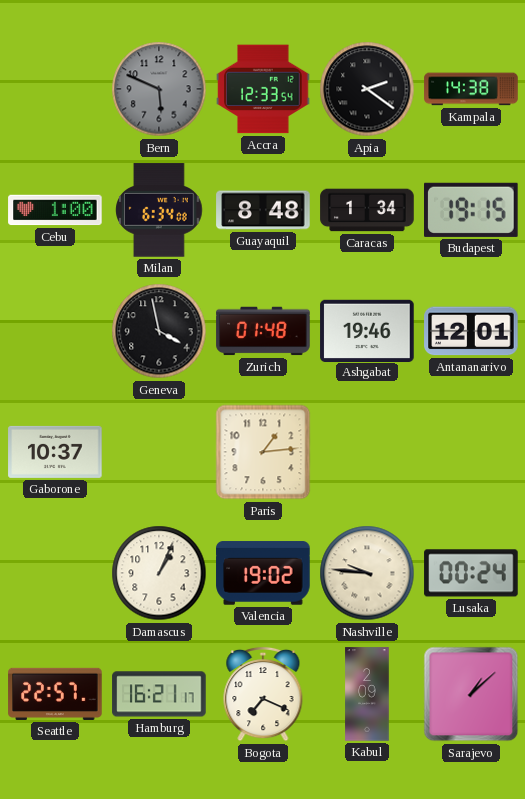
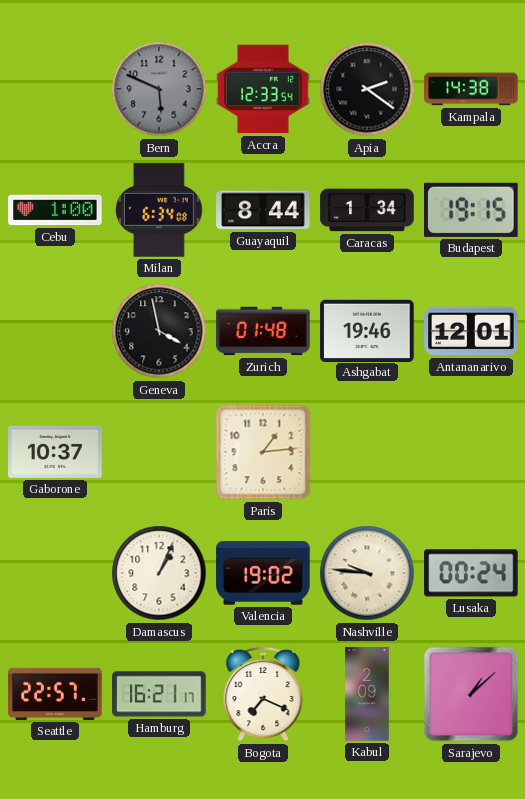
Guayaquil: 8:48 -> 8:44 (263, 210)
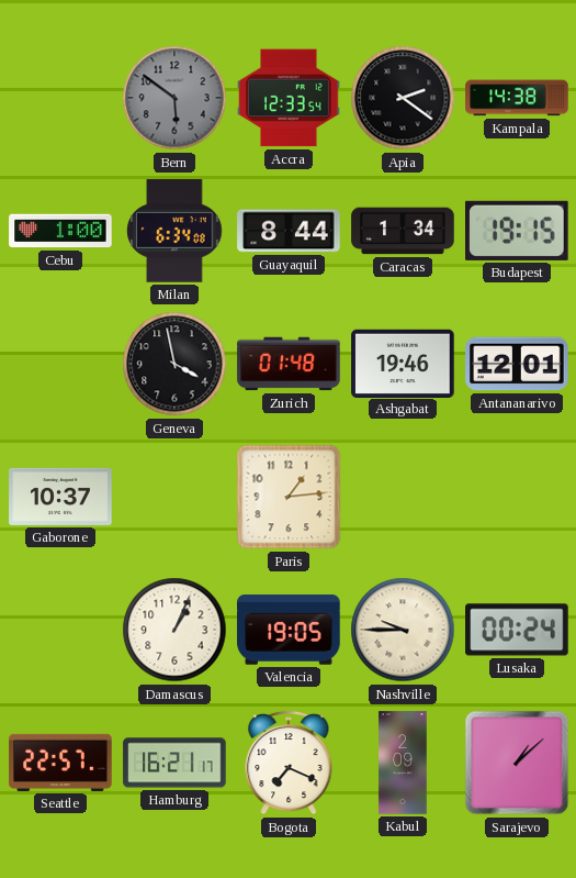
Bern: 5:49 -> 5:51 (174, 98)
Valencia: 19:02 -> 19:05 (289, 630)
Nashville: 9:46 -> 9:45 (403, 630)
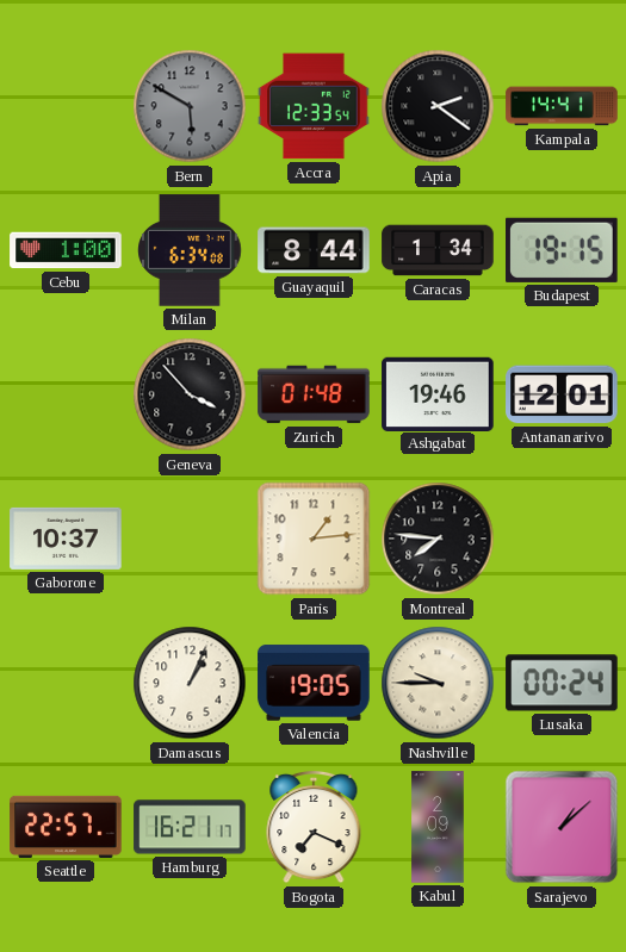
Bern: 5:51 -> 5:50 (190, 106)
Kampala: 14:38 -> 14:41 (562, 106)
Geneva: 3:58 -> 3:53 (190, 394)
Montreal: none -> 7:46 (438, 539)
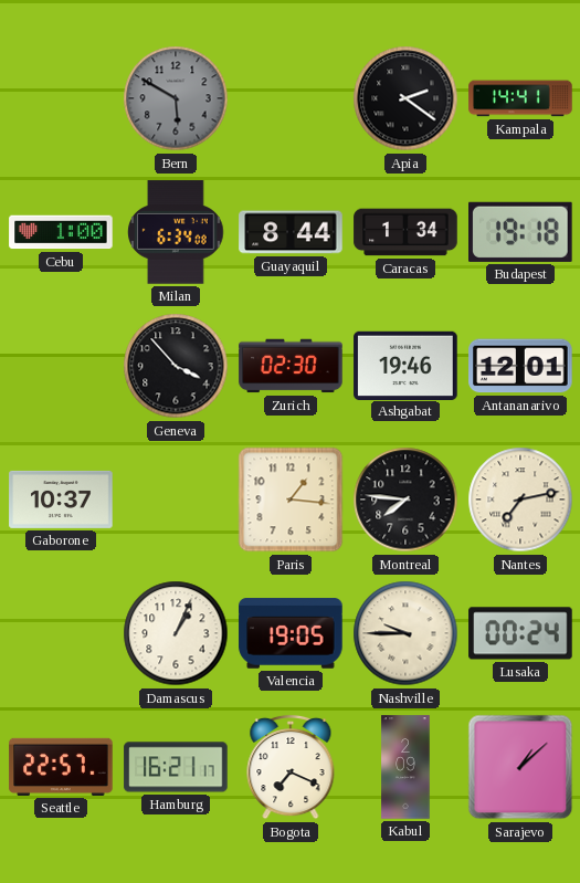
Accra: 12:33 -> none (314, 106)
Budapest: 19:15 -> 19:18 (521, 232)
Zurich: 01:48 -> 02:30 (291, 366)
Paris: 1:14 -> 1:16 (291, 500)
Nantes: none -> 7:13 (520, 500)
